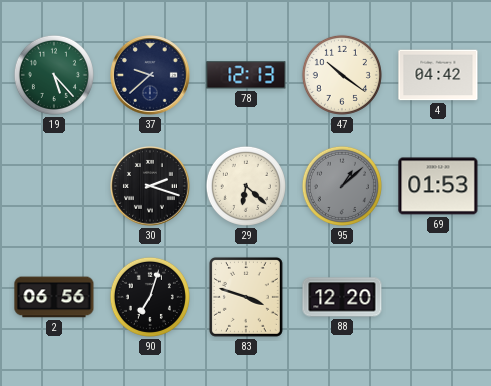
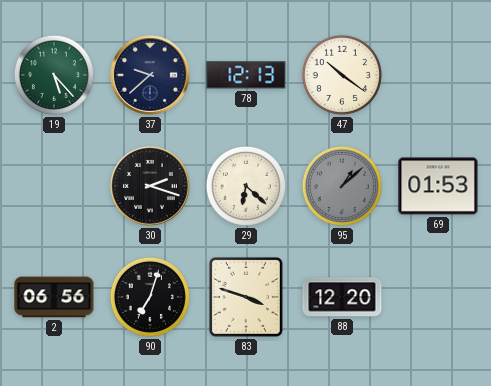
4: 04:42 -> none (438, 75)
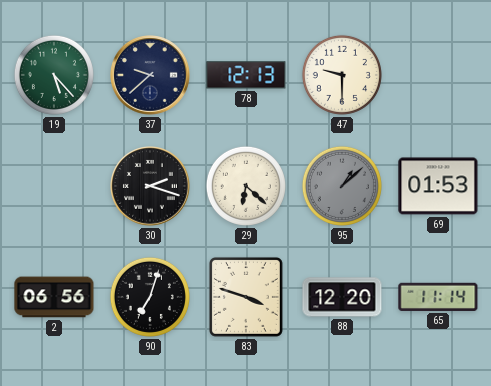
47: 10:21 -> 9:30 (342, 75)
65: none -> 11:14 (438, 297)
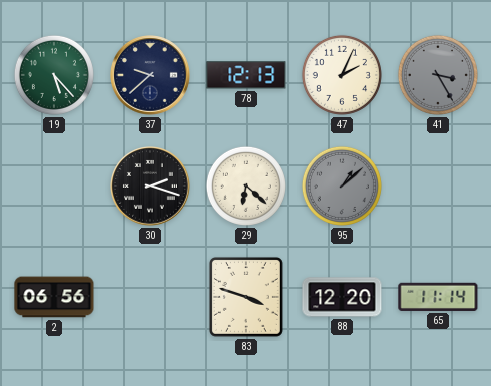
47: 9:30 -> 2:04 (342, 75)
41: none -> 3:25 (438, 75)
69: 01:53 -> none (438, 186)
90: 7:03 -> none (150, 297)
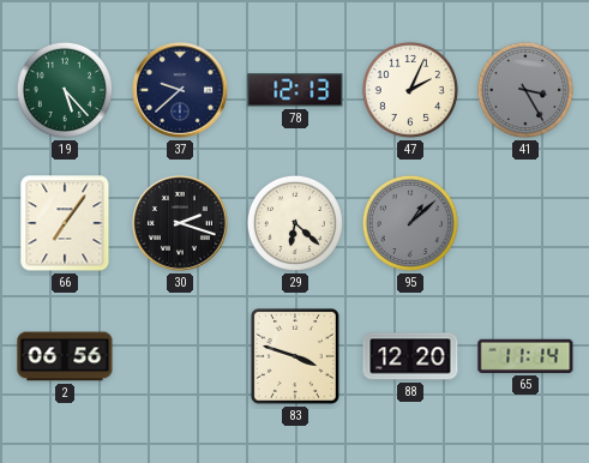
66: none -> 7:06 (65, 223)
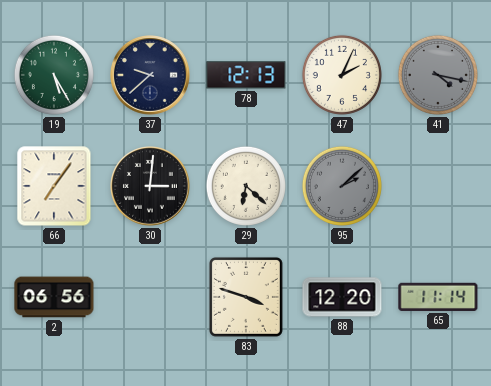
19: 5:23 -> 5:25 (54, 75)
41: 3:25 -> 4:17 (438, 75)
30: 2:18 -> 3:01 (151, 187)
95: 1:08 -> 2:08 (342, 186)
